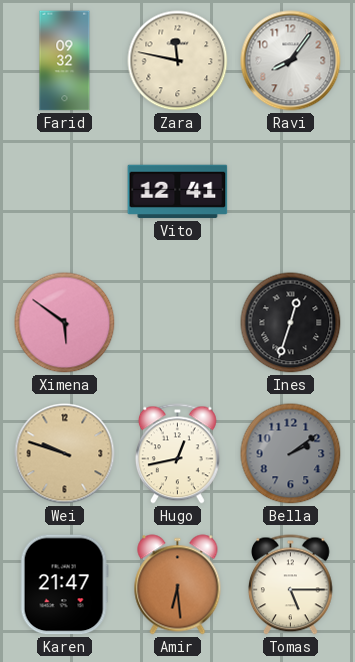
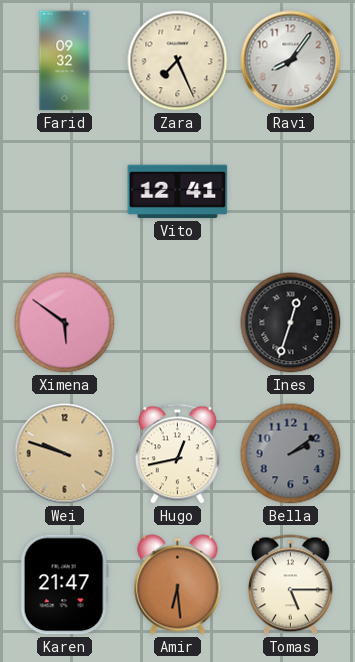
Zara: 11:47 -> 7:26 (178, 61)
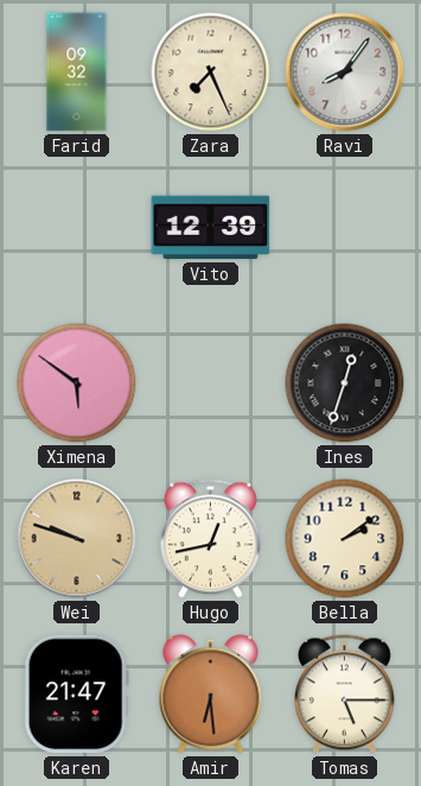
Vito: 12:41 -> 12:39 (211, 228)
Bella dial: grey -> cream (345, 539)
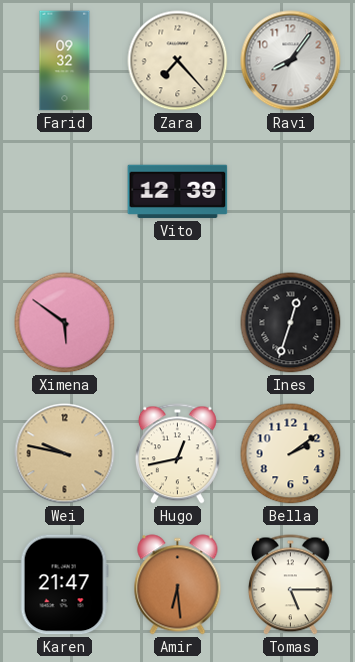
Zara: 7:26 -> 7:23 (178, 61)
Wei: 9:48 -> 9:47 (65, 454)
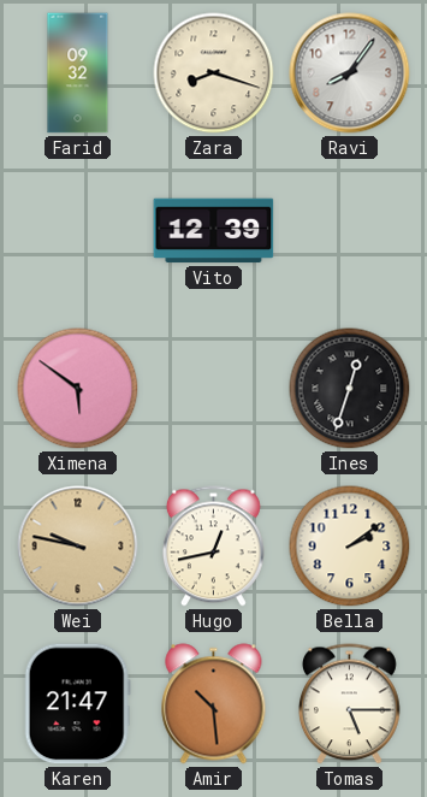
Zara: 7:23 -> 8:18 (214, 73)
Amir: 6:29 -> 10:29 (214, 704)
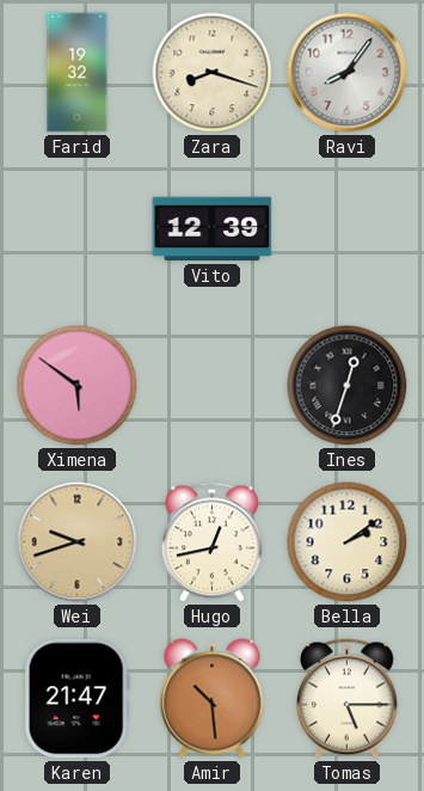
Farid: 09:32 -> 19:32 (78, 73)
Wei: 9:47 -> 9:42 (78, 542)
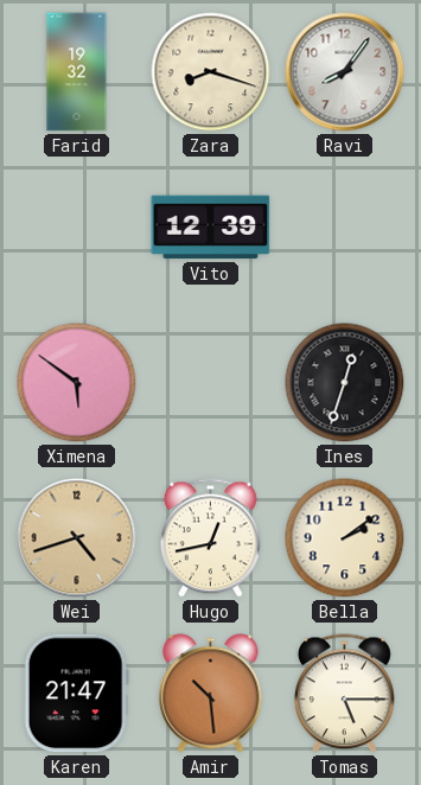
Wei: 9:42 -> 4:42 (77, 538)
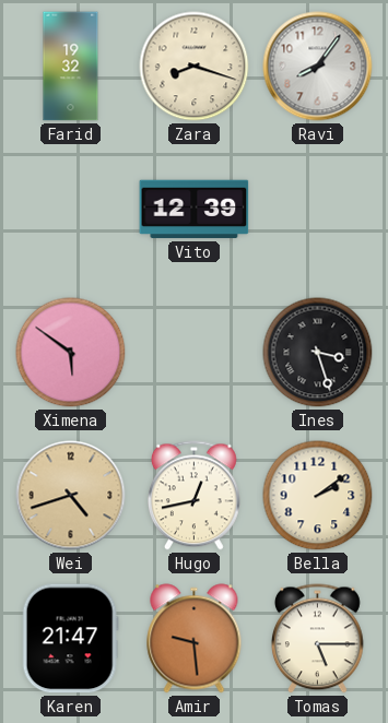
Ines: 12:33 -> 3:27 (318, 353)
Amir: 10:29 -> 9:29 (195, 639)
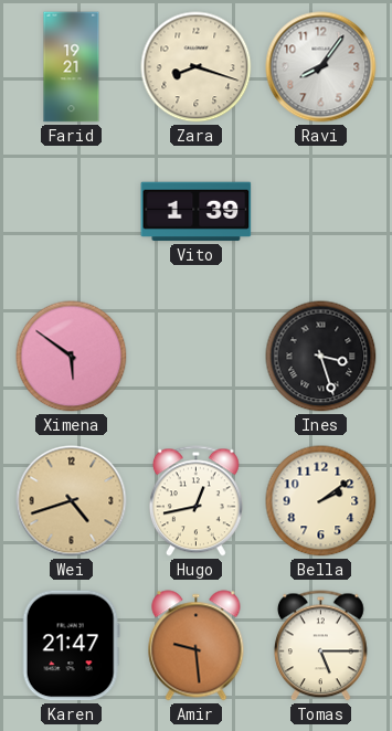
Farid: 19:32 -> 19:21 (72, 67)
Vito: 12:39 -> 1:39 (197, 212)
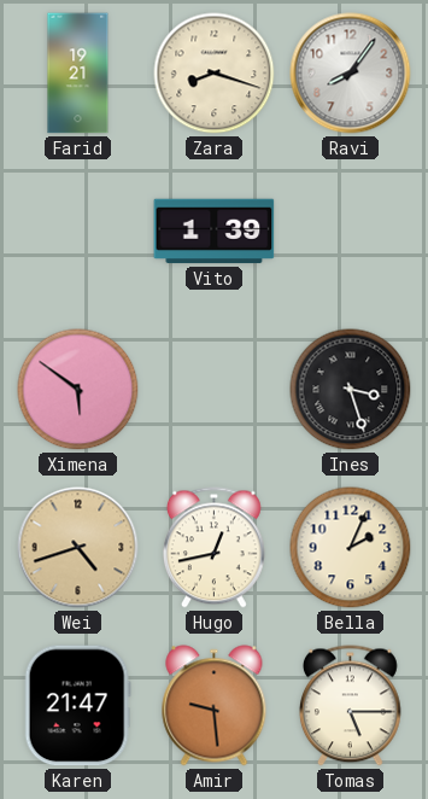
Bella: 2:09 -> 2:04 (351, 548)
